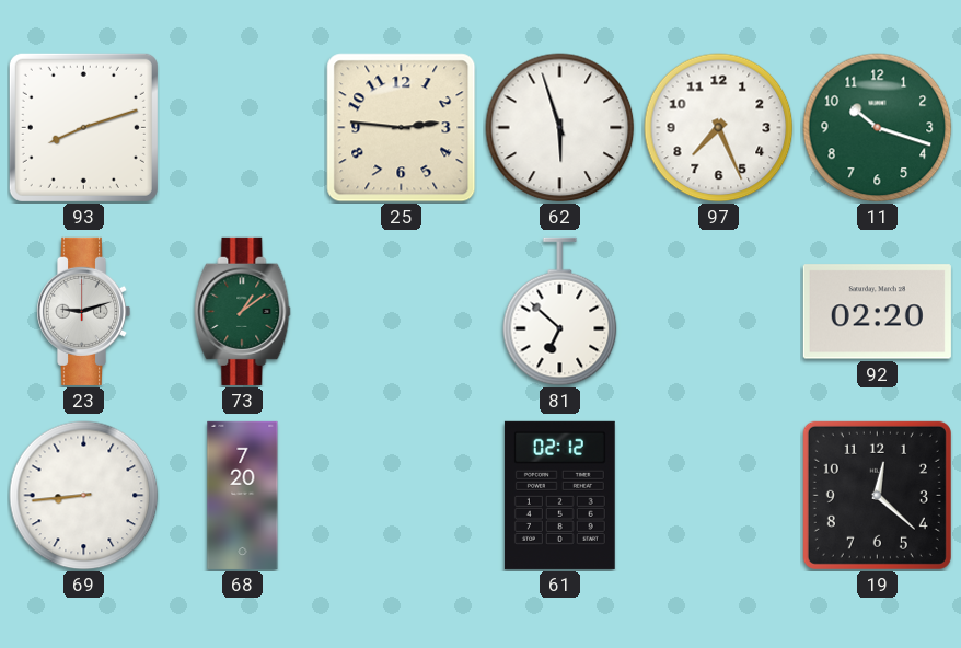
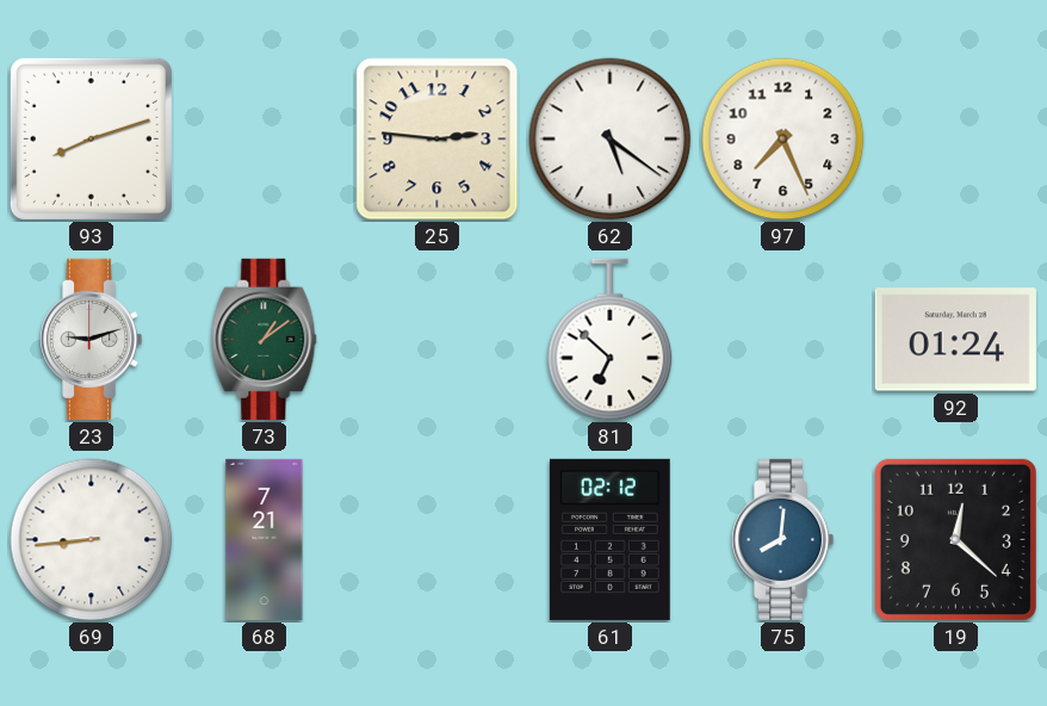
62: 5:57 -> 5:21 (611, 140)
11: 10:18 -> none (878, 128)
92: 02:20 -> 01:24 (955, 340)
68: 7:20 -> 7:21 (265, 539)
75: none -> 8:01 (782, 539)
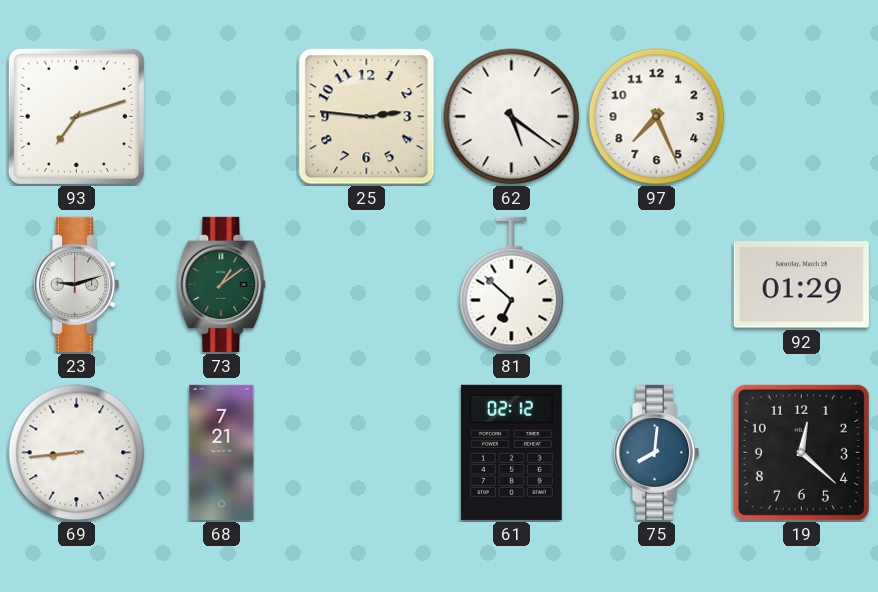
93: 8:12 -> 7:12 (76, 116)
92: 01:24 -> 01:29 (801, 285)
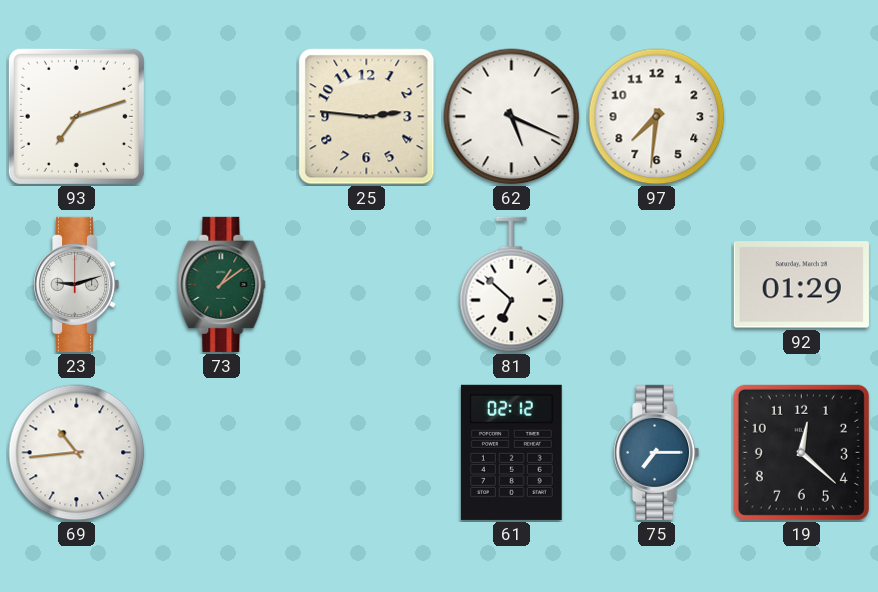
62: 5:21 -> 5:19 (512, 117)
97: 7:26 -> 7:31 (657, 117)
69: 8:44 -> 10:44 (77, 453)
68: 7:21 -> none (222, 452)
75: 8:01 -> 7:15 (656, 452)
